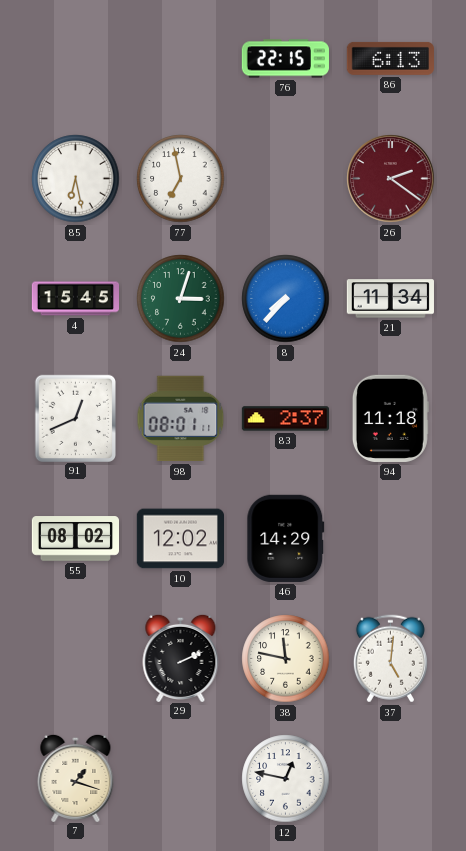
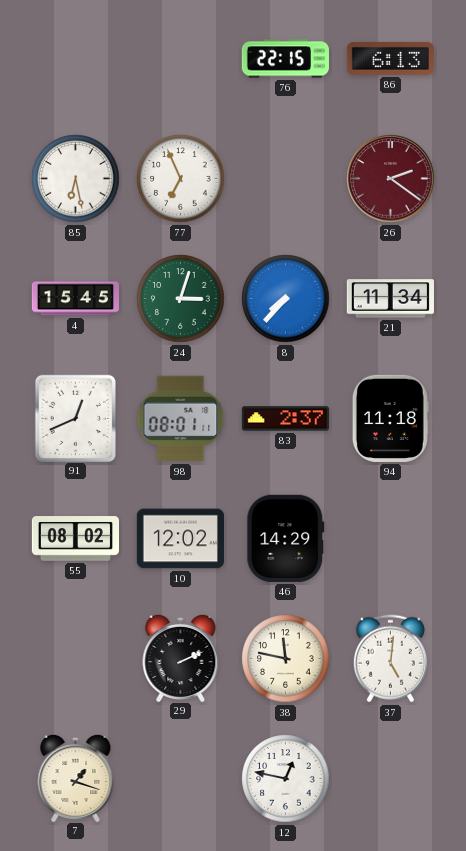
77: 6:58 -> 6:56 (181, 179)
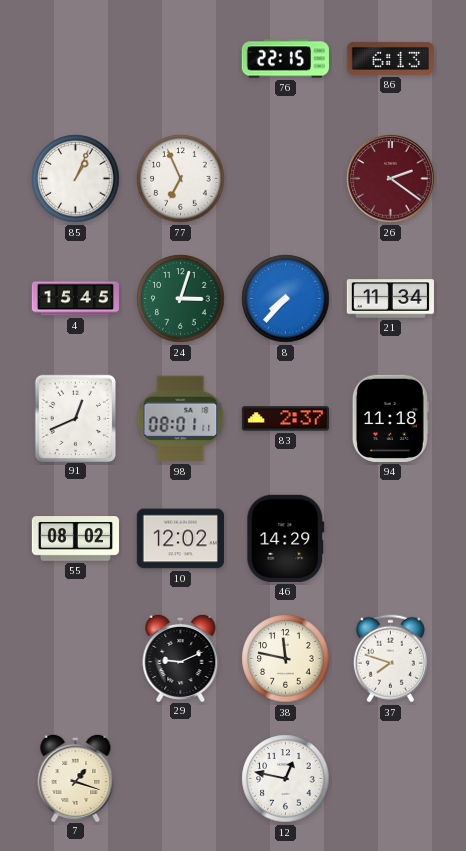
85: 6:28 -> 1:04 (76, 179)
29: 2:11 -> 9:11 (181, 657)
37: 5:01 -> 7:48 (390, 659)
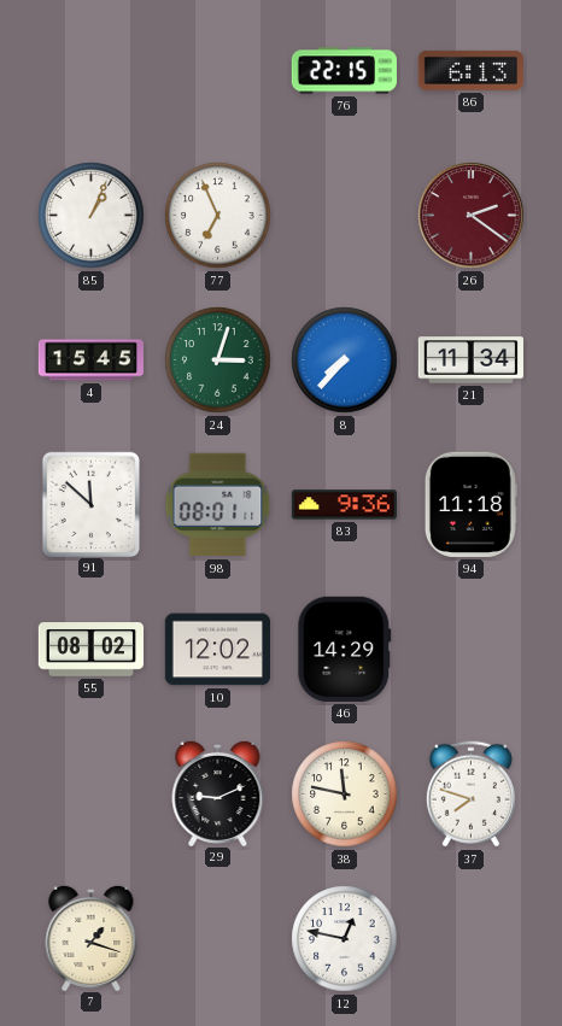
91: 12:41 -> 11:52 (90, 504)
83: 2:37 -> 9:36 (344, 505)
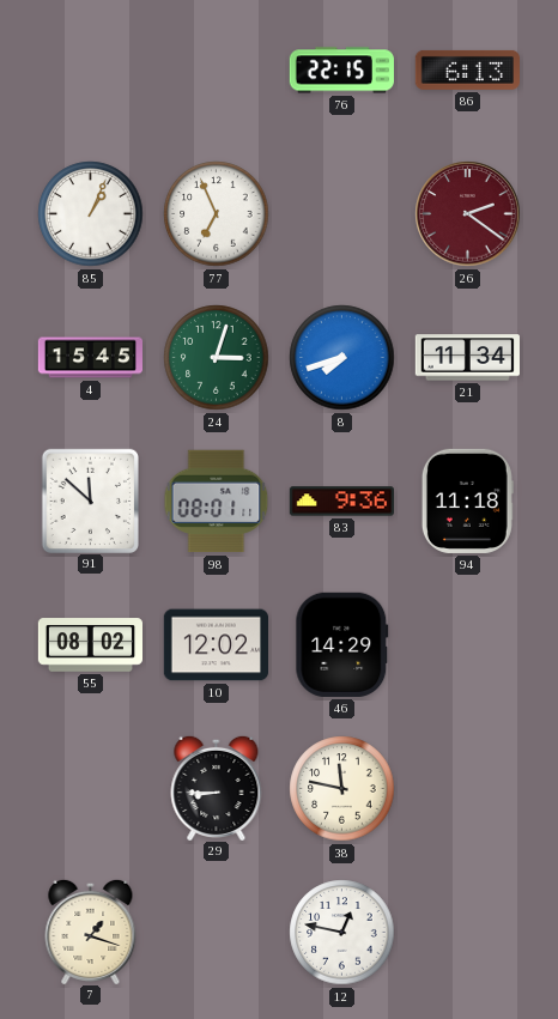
8: 7:37 -> 7:42 (342, 358)
29: 9:11 -> 8:45 (217, 787)
37: 7:48 -> none (470, 795)
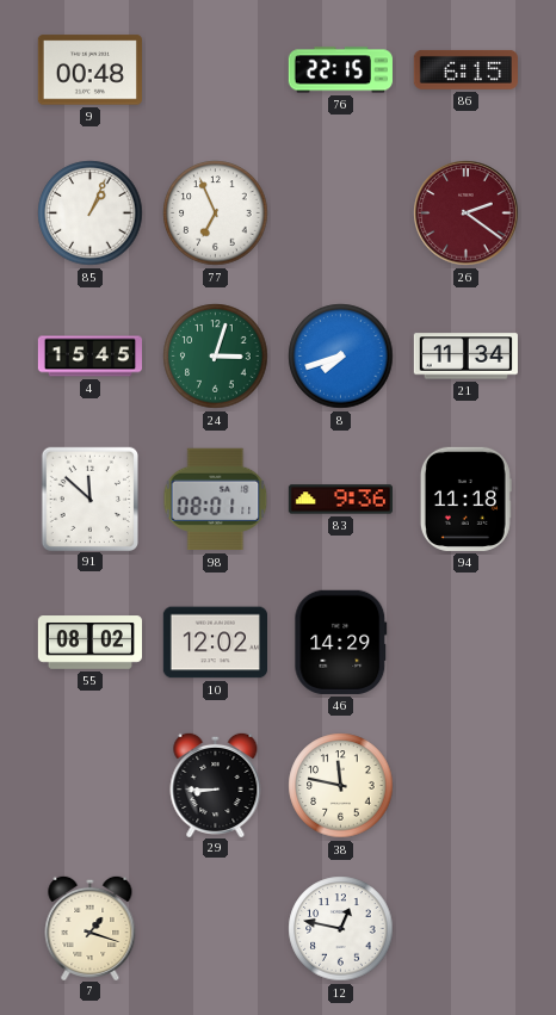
9: none -> 00:48 (89, 70)
86: 6:13 -> 6:15 (465, 69)
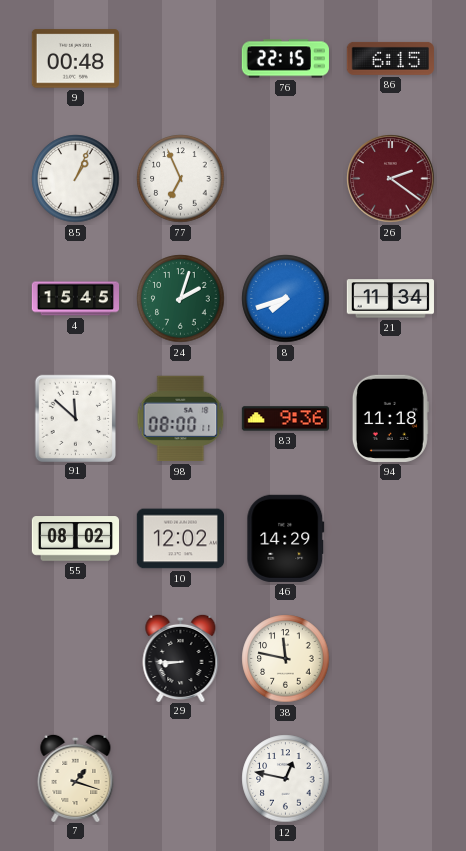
24: 3:03 -> 2:03 (181, 299)
98: 08:01 -> 08:00 (181, 419)
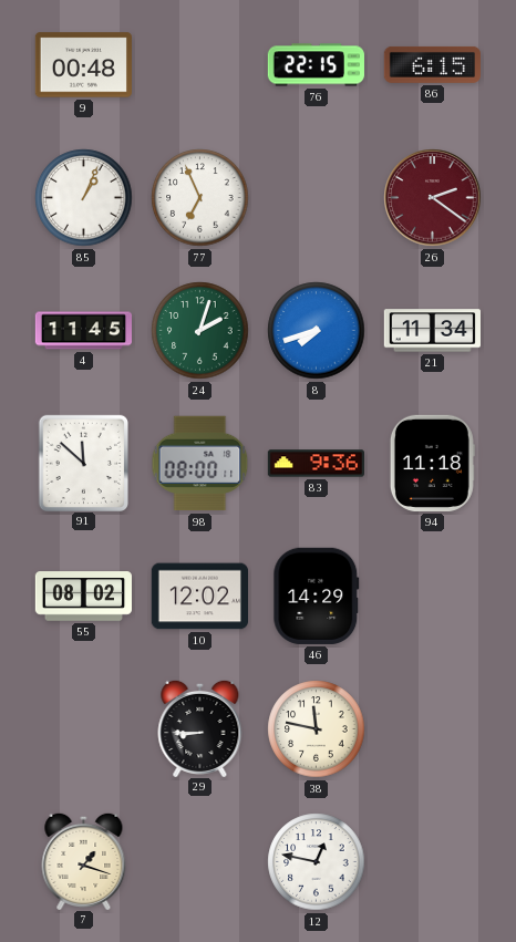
4: 15:45 -> 11:45 (83, 331)
